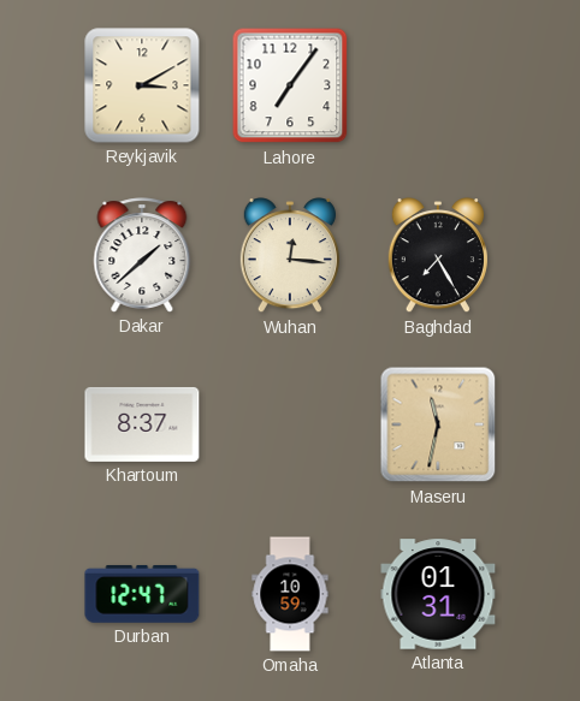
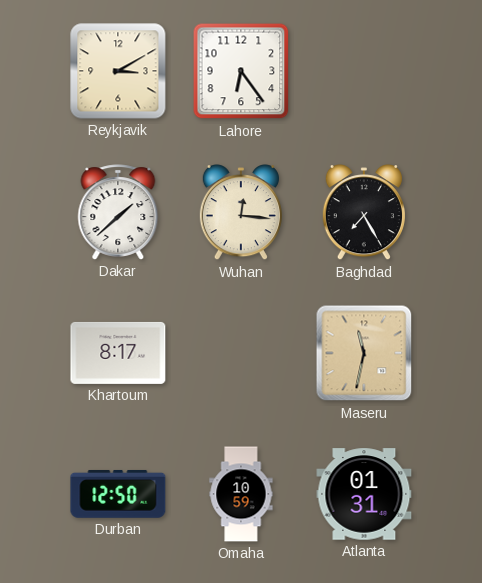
Lahore: 7:06 -> 6:24 (241, 71)
Khartoum: 8:37 -> 8:17 (118, 353)
Durban: 12:47 -> 12:50 (118, 494)
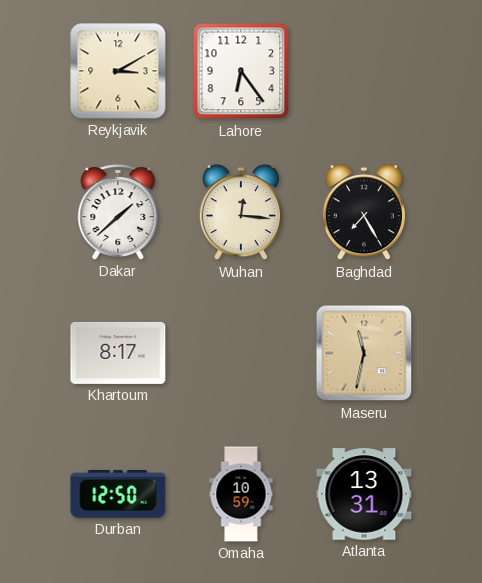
Atlanta: 01:31 -> 13:31 (364, 494)
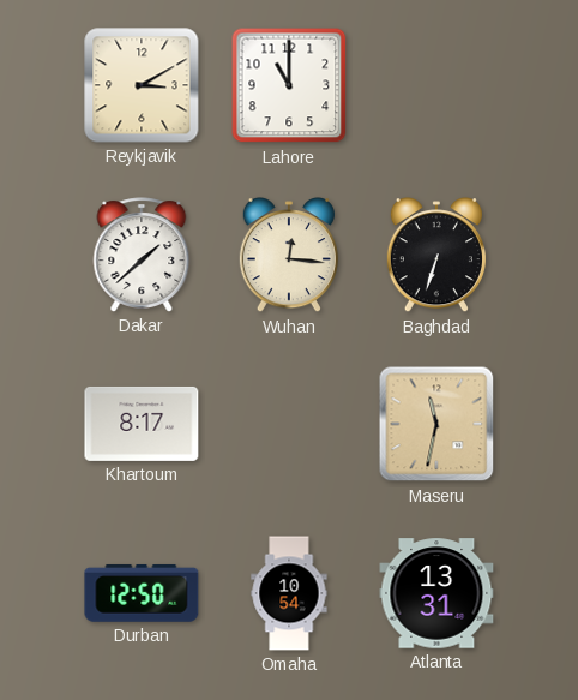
Lahore: 6:24 -> 11:00 (289, 85)
Baghdad: 7:25 -> 6:33 (436, 256)
Omaha: 10:59 -> 10:54 (289, 593)
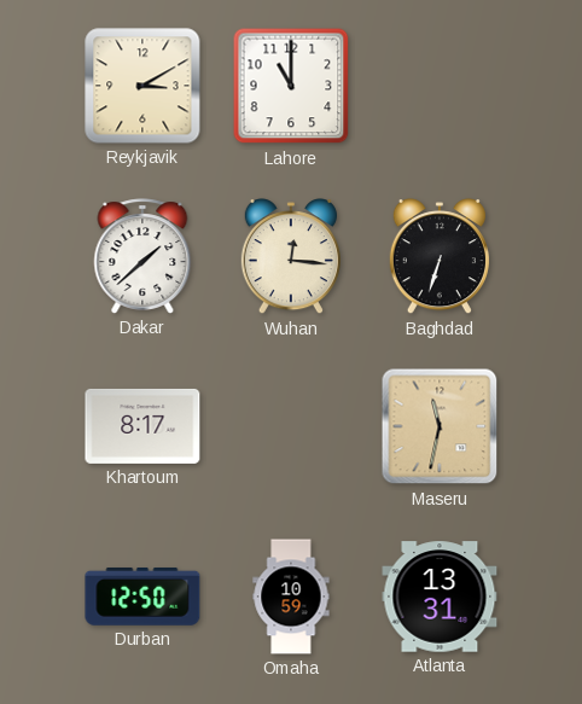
Omaha: 10:54 -> 10:59 (291, 597)
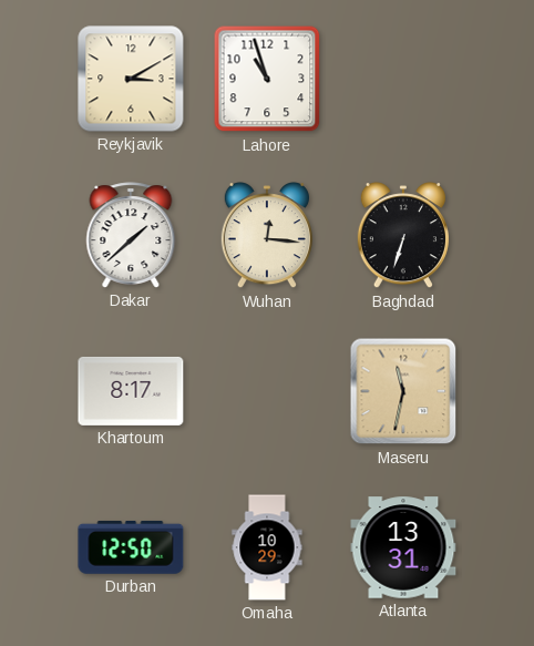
Lahore: 11:00 -> 10:57 (267, 79)
Omaha: 10:59 -> 10:29 (267, 547)
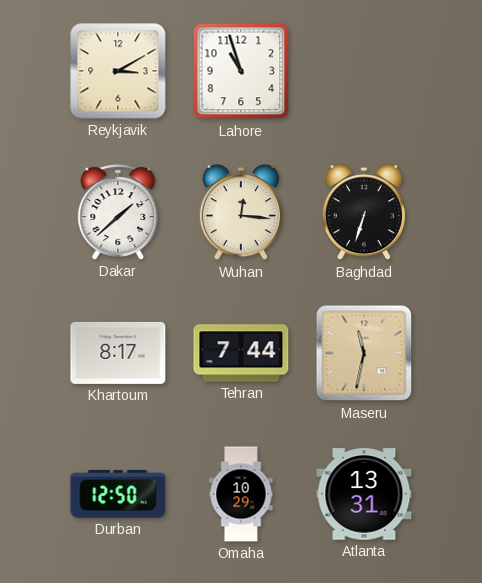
Tehran: none -> 7:44 (241, 353)
